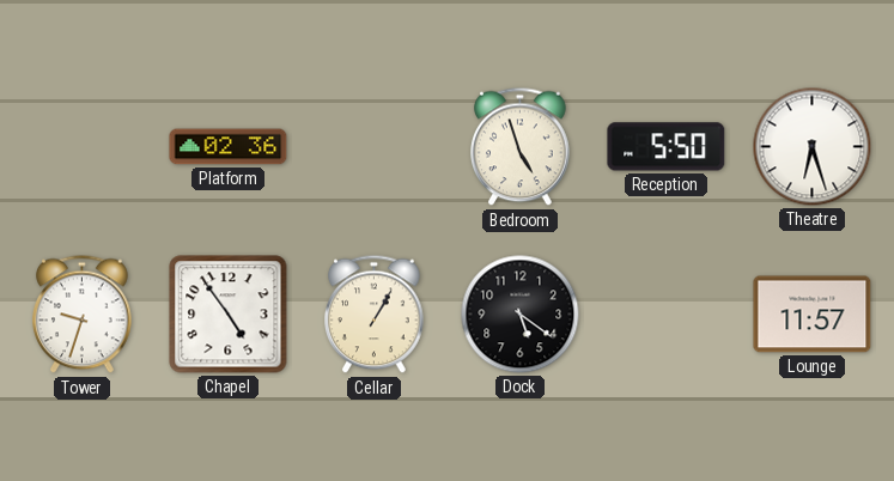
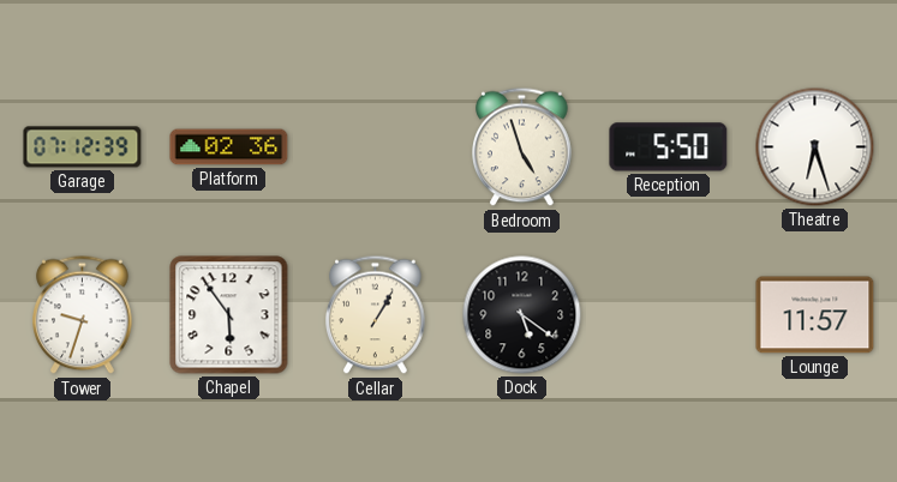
Garage: none -> 07:12 (83, 147)
Chapel: 4:54 -> 5:54 (229, 315)
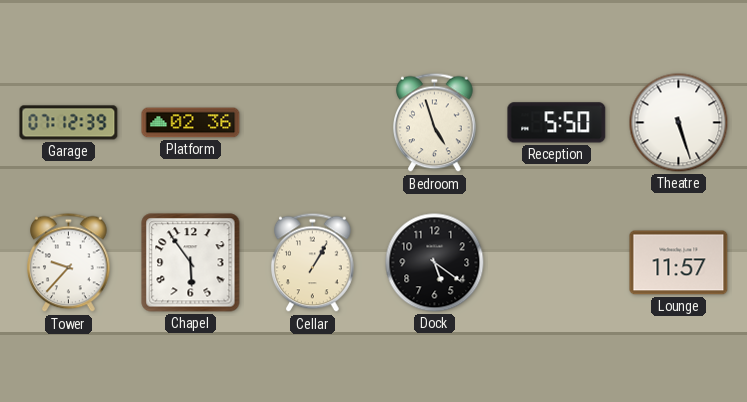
Theatre: 6:27 -> 5:27 (679, 123)
Tower: 9:33 -> 9:37 (69, 263)
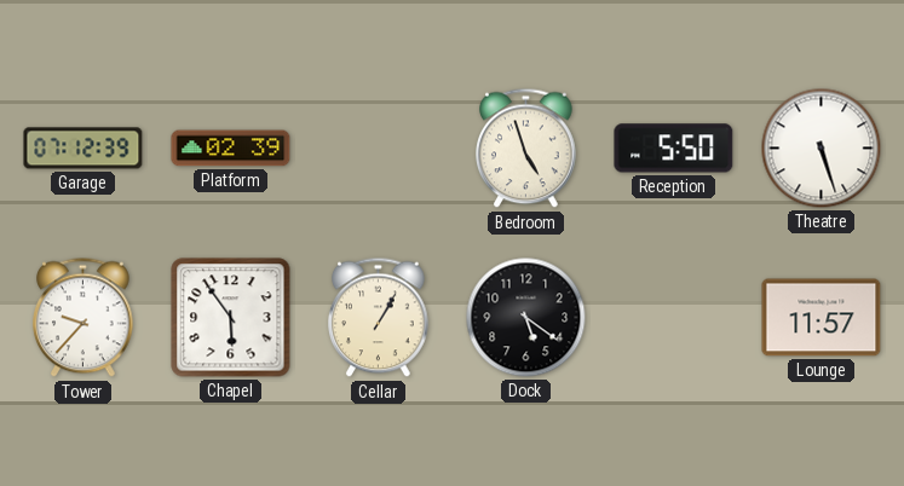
Platform: 02:36 -> 02:39 (231, 149)
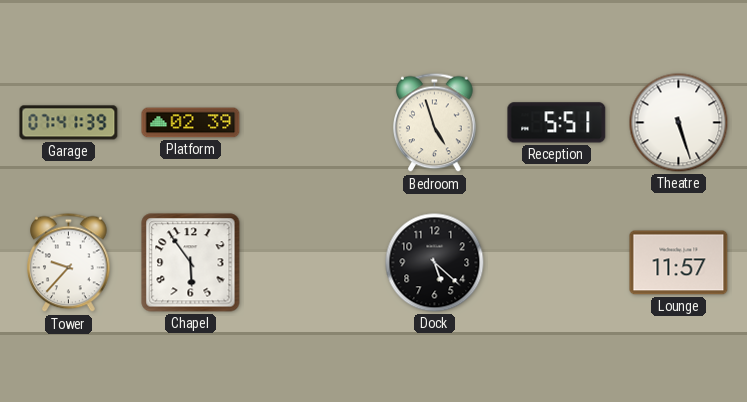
Garage: 07:12 -> 07:41 (69, 123)
Reception: 5:50 -> 5:51 (557, 123)
Cellar: 1:05 -> none (379, 318)
Dock: 5:21 -> 5:22 (435, 263)
